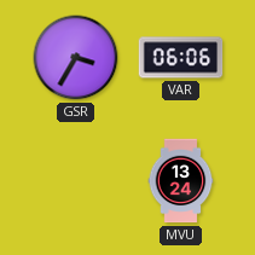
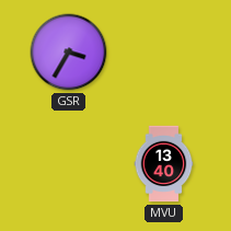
VAR: 06:06 -> none (181, 58)
MVU: 13:24 -> 13:40 (164, 164)
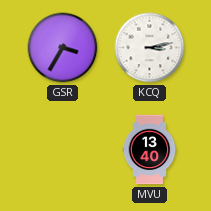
KCQ: none -> 3:13 (150, 48)
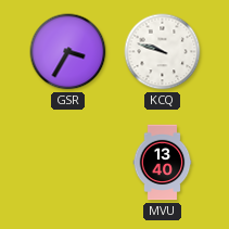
KCQ: 3:13 -> 9:48 (163, 52)
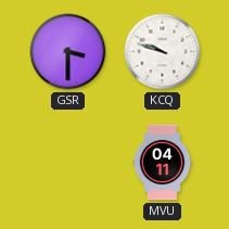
GSR: 3:35 -> 3:30 (68, 52)
MVU: 13:40 -> 04:11 (163, 163)
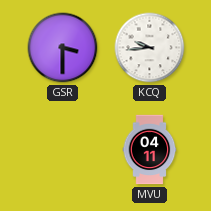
KCQ: 9:48 -> 9:44 (150, 48)
